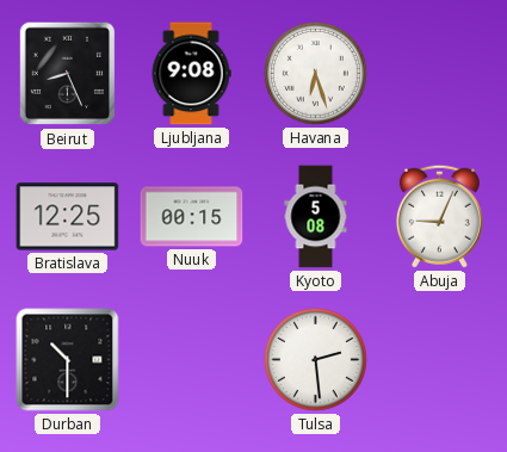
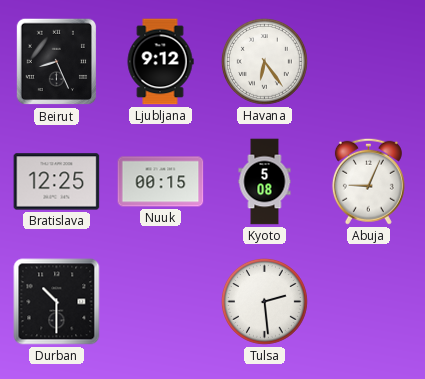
Ljubljana: 9:08 -> 9:12 (160, 62)
Havana: 6:27 -> 6:24 (265, 62)
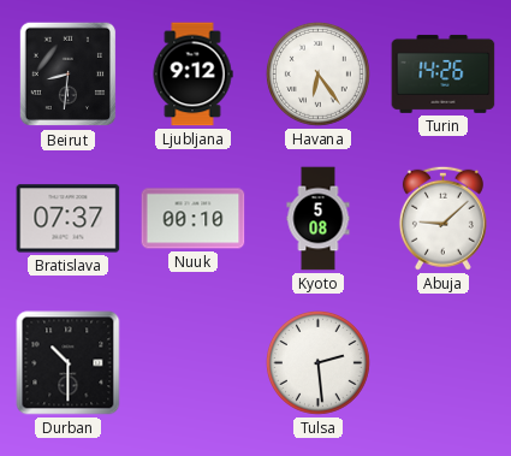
Beirut: 8:26 -> 8:31 (69, 75)
Turin: none -> 14:26 (444, 73)
Bratislava: 12:25 -> 07:37 (69, 219)
Nuuk: 00:15 -> 00:10 (194, 219)
Abuja: 9:04 -> 9:08 (442, 218)
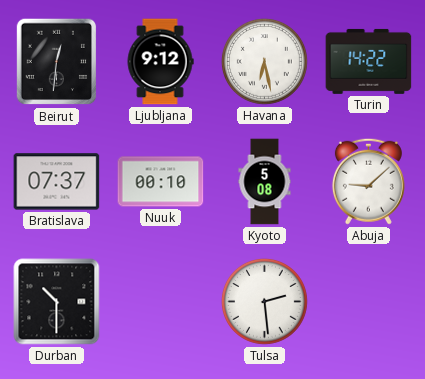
Beirut: 8:31 -> 12:31 (57, 62)
Havana: 6:24 -> 6:28 (265, 62)
Turin: 14:26 -> 14:22 (369, 61)
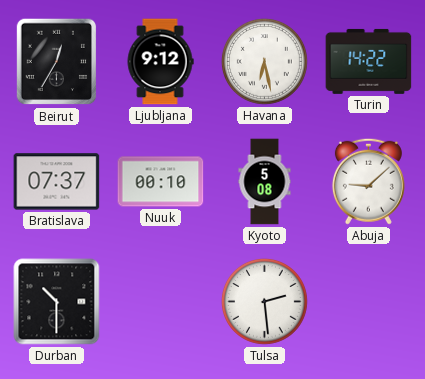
Beirut: 12:31 -> 12:35 (57, 62)
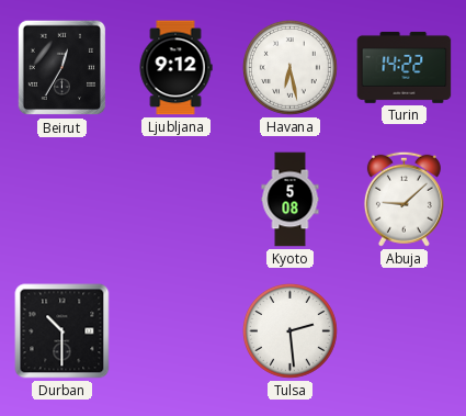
Bratislava: 07:37 -> none (57, 182)
Nuuk: 00:10 -> none (161, 182)
